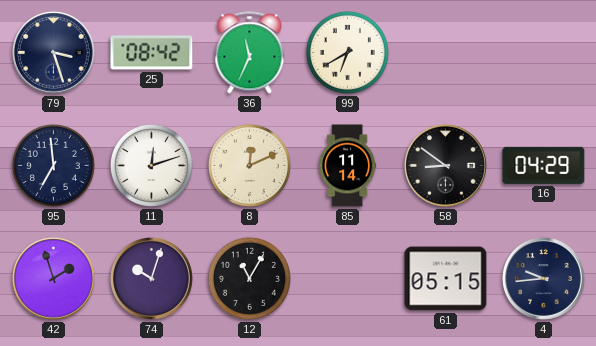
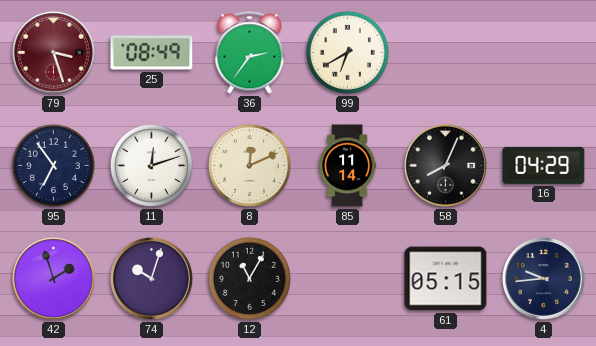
79 dial: navy -> burgundy (54, 53)
25: 08:42 -> 08:49 (152, 53)
36: 11:34 -> 2:36 (250, 53)
95: 6:59 -> 6:54 (53, 165)
58: 8:51 -> 8:04 (446, 166)
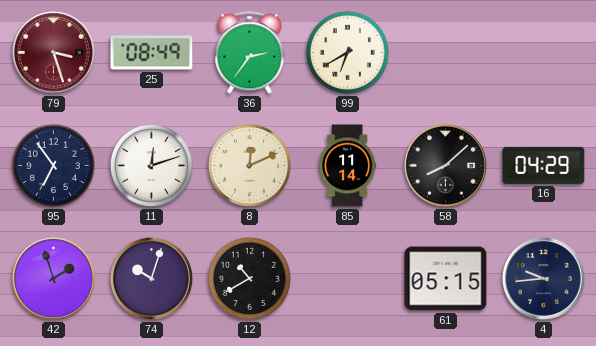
58: 8:04 -> 8:08 (446, 166)
12: 11:05 -> 10:40 (249, 278)
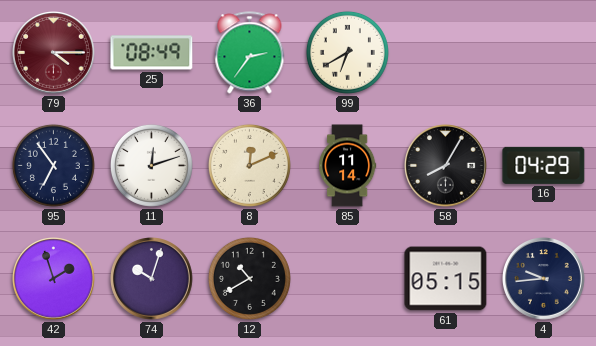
79: 3:27 -> 4:15 (54, 53)
58: 8:08 -> 8:05 (446, 166)
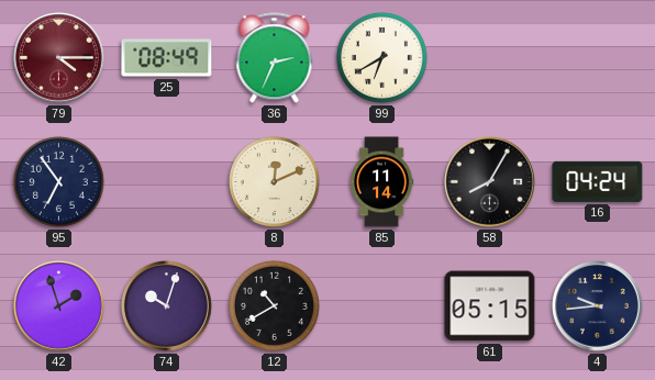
36: 2:36 -> 2:34 (275, 58)
11: 12:12 -> none (151, 165)
16: 04:29 -> 04:24 (598, 181)
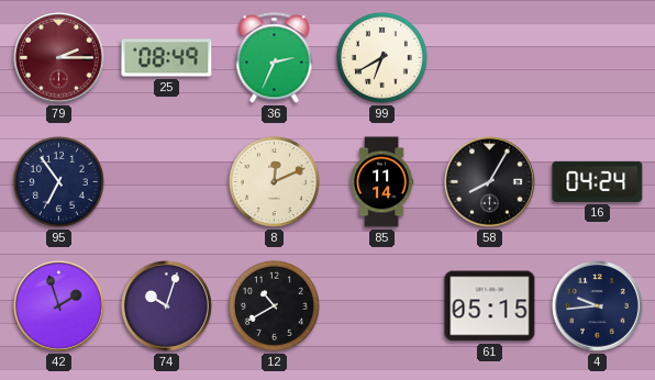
79: 4:15 -> 2:15 (59, 58)
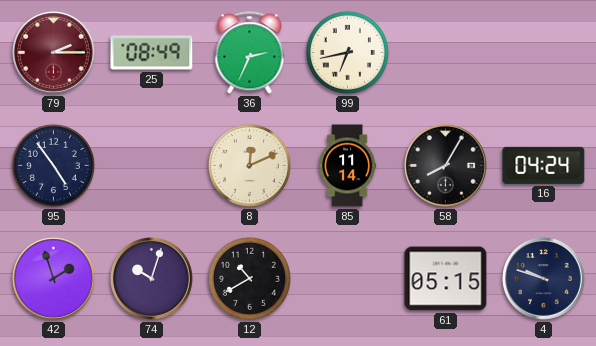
99: 6:40 -> 6:43 (347, 52)
95: 6:54 -> 4:54 (53, 165)
4: 9:44 -> 9:48 (544, 279)
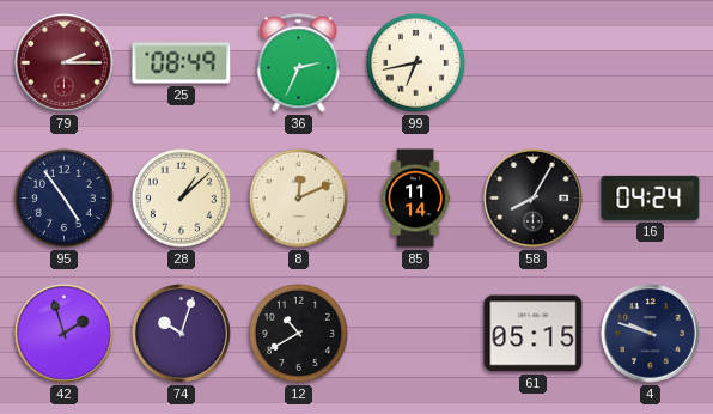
28: none -> 1:08 (181, 197)
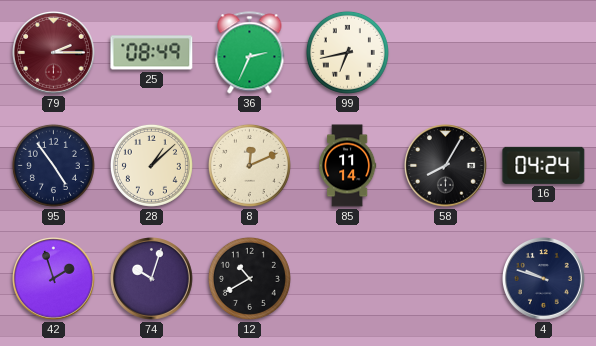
61: 05:15 -> none (534, 334)
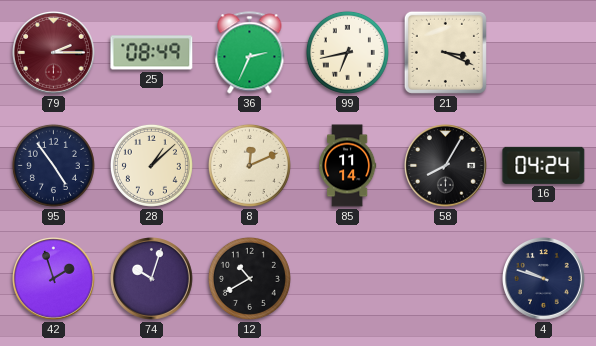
21: none -> 3:19 (445, 52)
